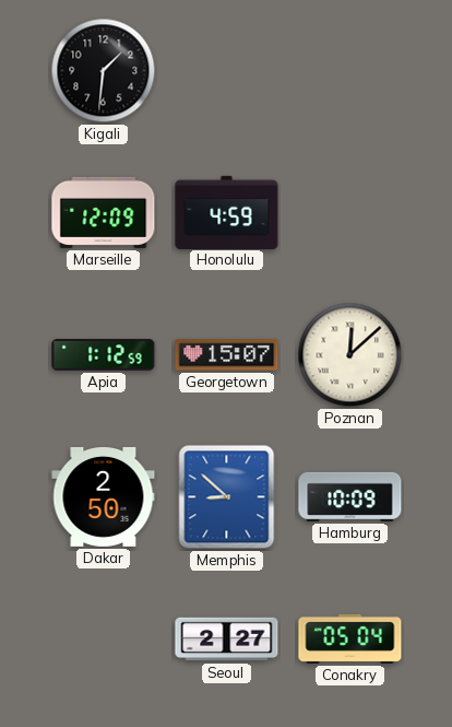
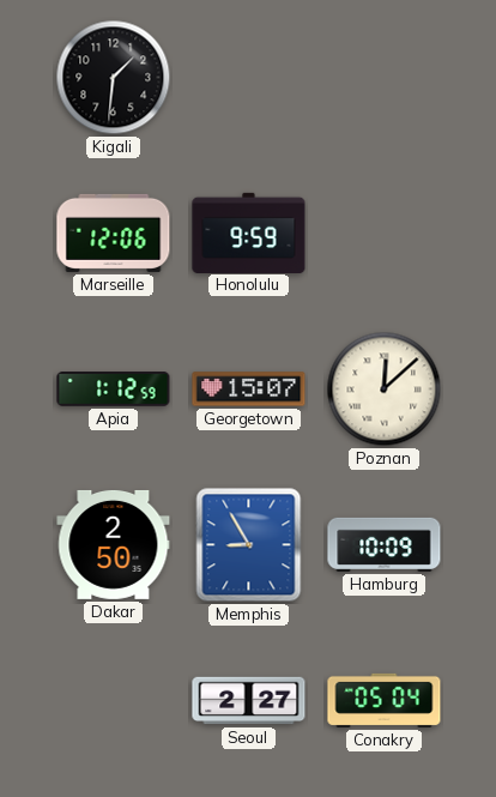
Marseille: 12:09 -> 12:06 (114, 233)
Honolulu: 4:59 -> 9:59 (249, 233)
Memphis: 8:52 -> 8:55 (249, 545)
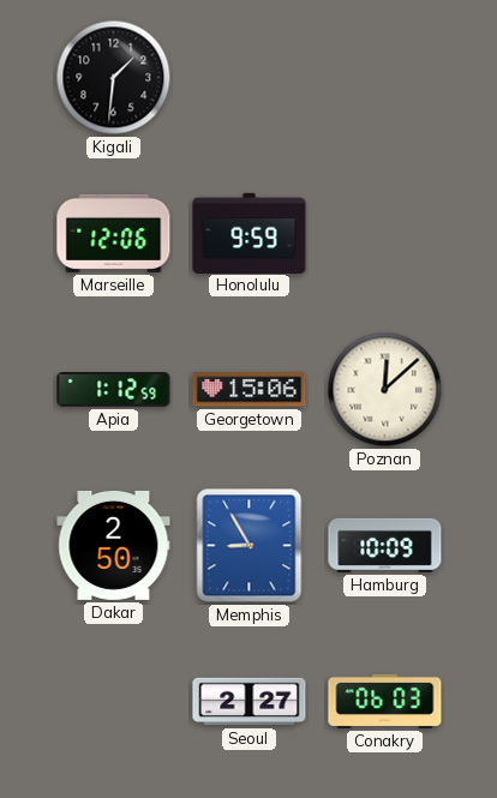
Georgetown: 15:07 -> 15:06 (250, 390)
Conakry: 05:04 -> 06:03 (385, 701)
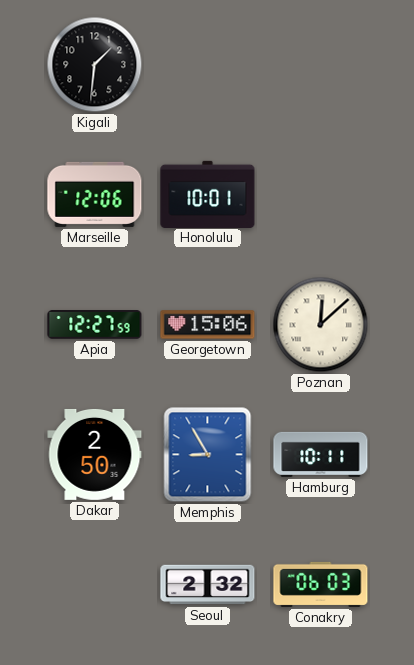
Honolulu: 9:59 -> 10:01 (208, 194)
Apia: 1:12 -> 12:27 (95, 325)
Hamburg: 10:09 -> 10:11 (321, 454)
Seoul: 2:27 -> 2:32 (208, 585)
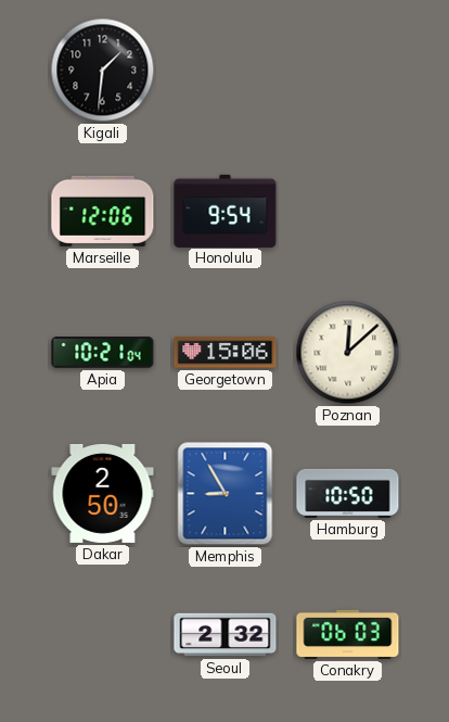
Honolulu: 10:01 -> 9:54 (226, 211)
Apia: 12:27 -> 10:21 (103, 353)
Hamburg: 10:11 -> 10:50 (348, 493)
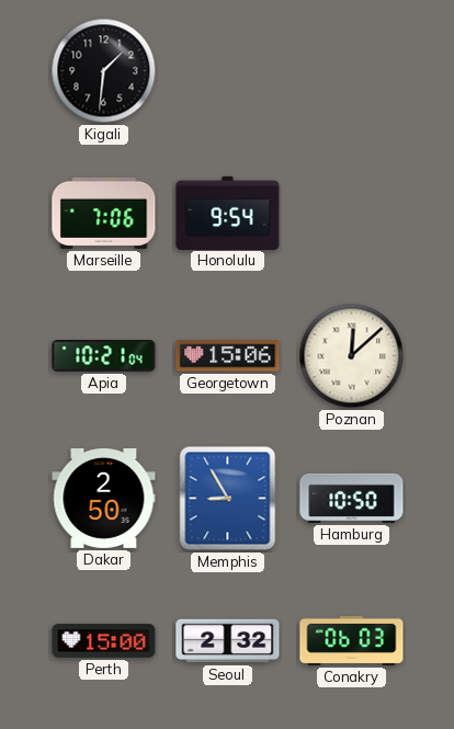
Marseille: 12:06 -> 7:06 (104, 213)
Perth: none -> 15:00 (104, 640)
